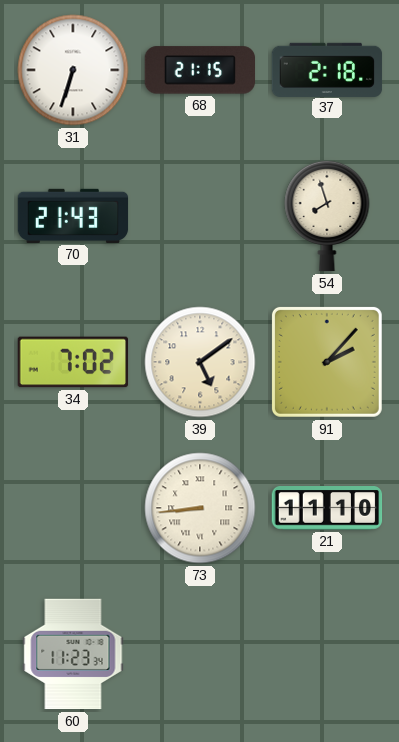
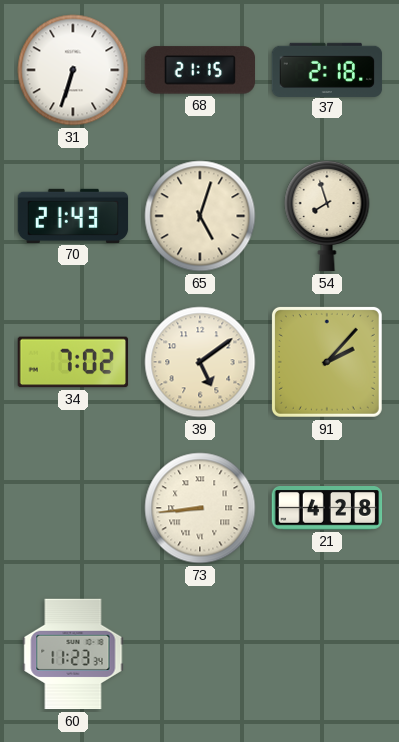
65: none -> 5:03 (200, 216)
21: 11:10 -> 4:28 (327, 509)
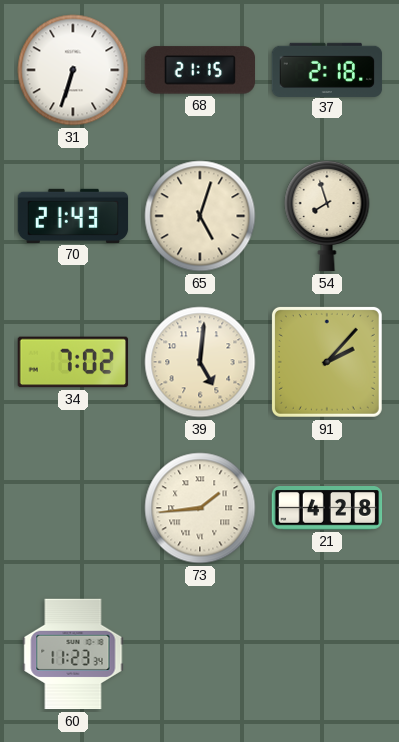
39: 5:09 -> 5:01 (200, 362)
73: 8:44 -> 1:44 (200, 508)
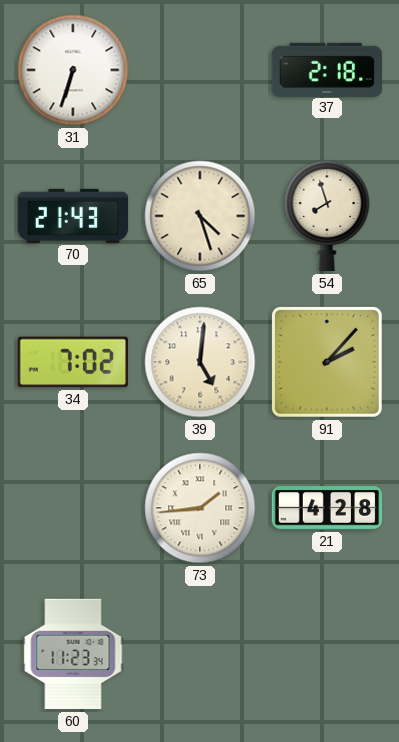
68: 21:15 -> none (200, 70)
65: 5:03 -> 4:27 (200, 216)
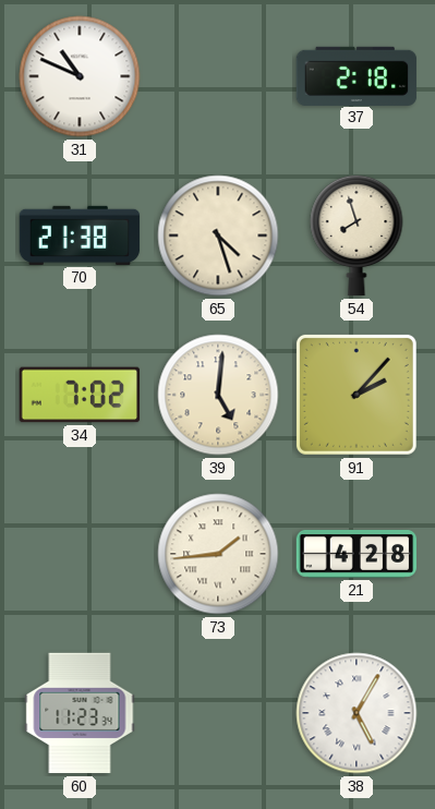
31: 6:33 -> 10:49 (80, 76)
70: 21:43 -> 21:38 (80, 236)
38: none -> 5:05 (357, 713)
